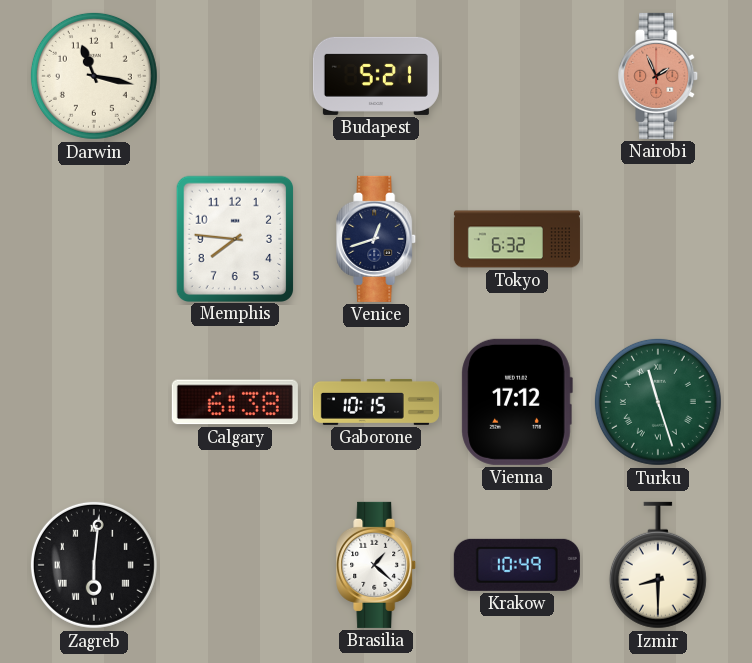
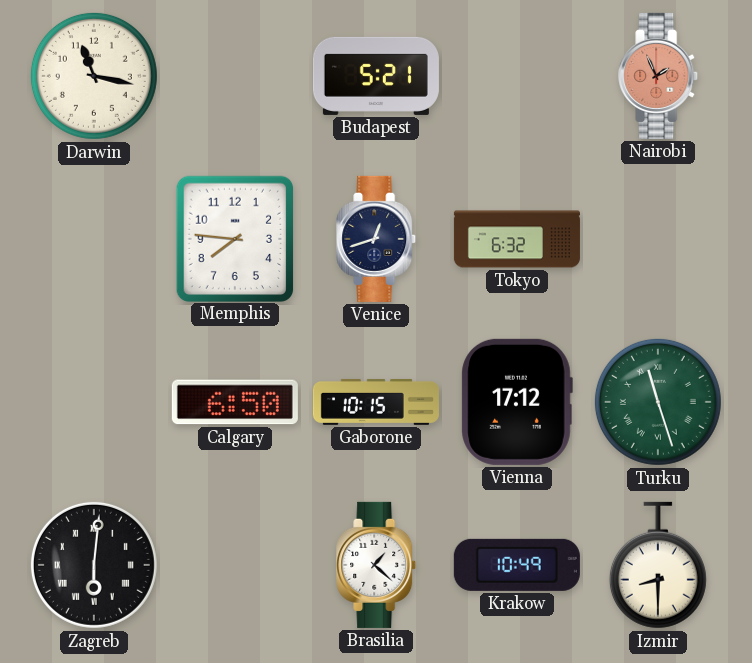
Calgary: 6:38 -> 6:50 (235, 402)
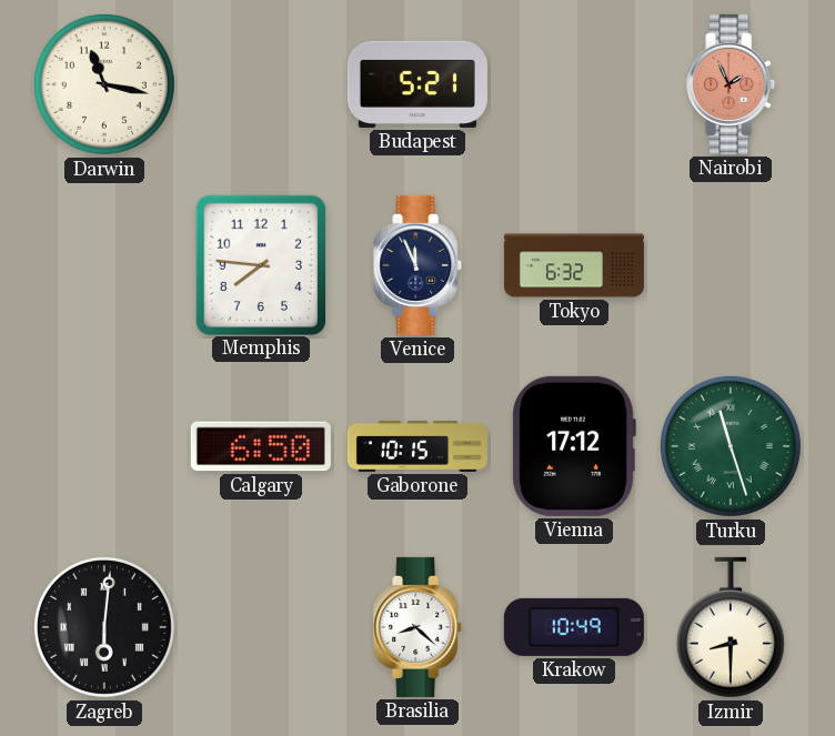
Venice: 12:42 -> 11:56 (419, 265)
Brasilia: 1:22 -> 8:22 (419, 627)
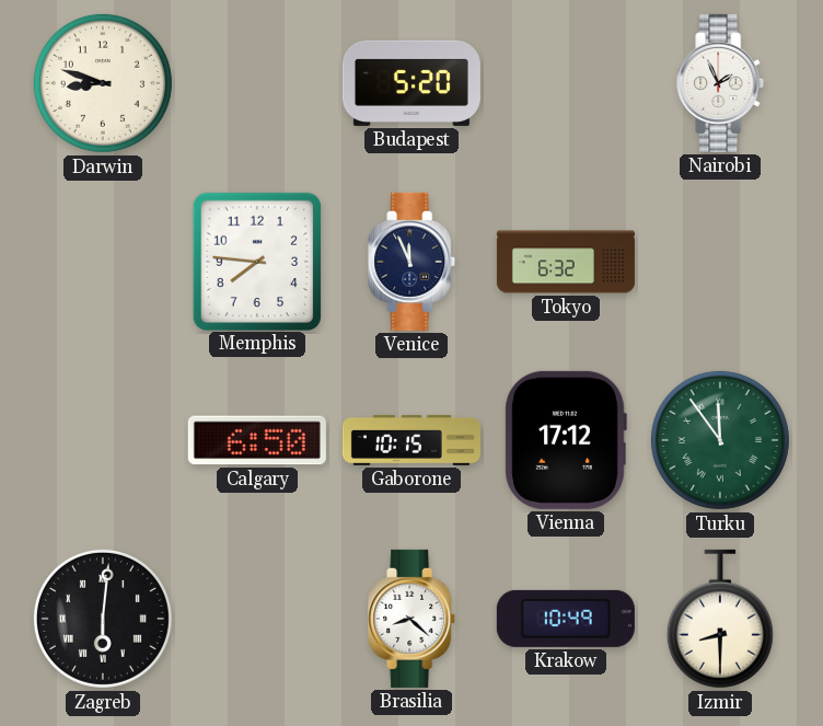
Darwin: 11:17 -> 8:48 (103, 83)
Budapest: 5:21 -> 5:20 (411, 83)
Nairobi dial: salmon -> white (721, 83)
Turku: 11:27 -> 11:54 (720, 440)
